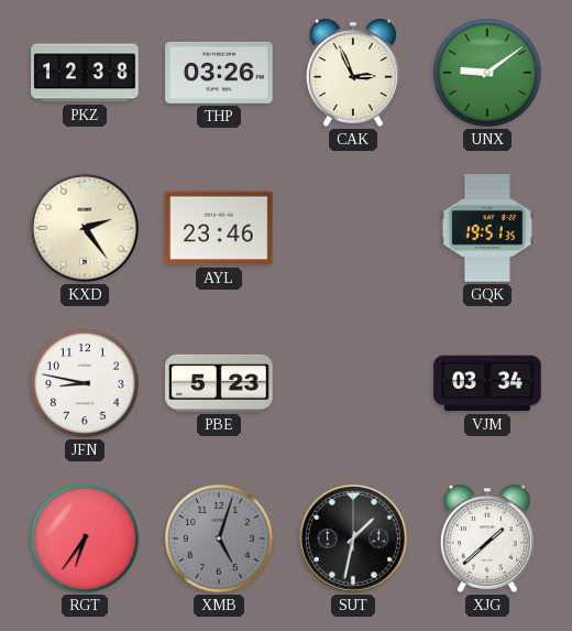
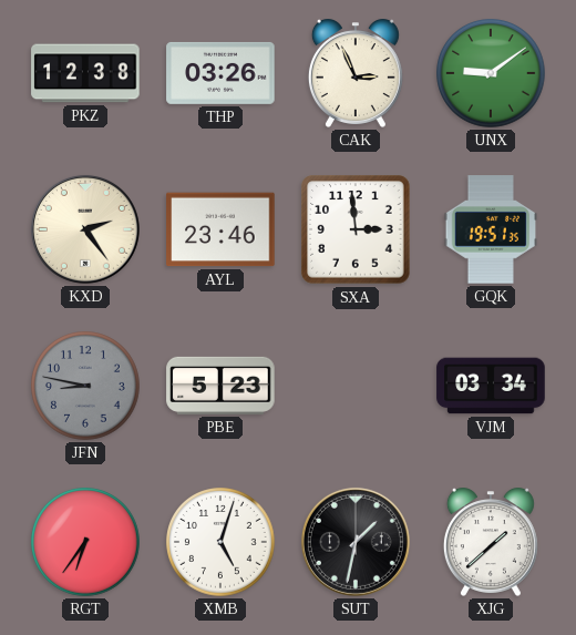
SXA: none -> 2:59 (356, 229)
JFN dial: white -> grey (85, 386)
XMB dial: grey -> white (220, 542)
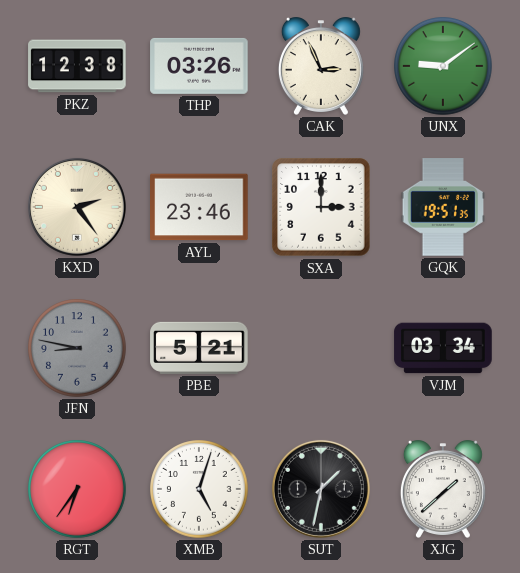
SXA: 2:59 -> 3:00 (321, 207)
PBE: 5:23 -> 5:21 (199, 348)
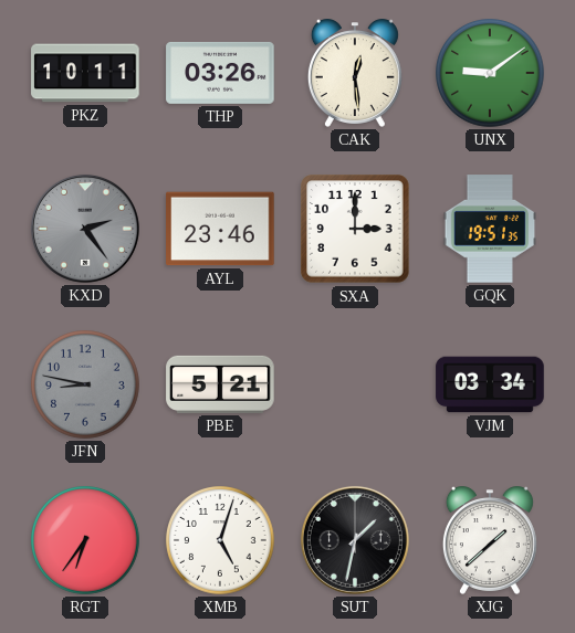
PKZ: 12:38 -> 10:11 (85, 73)
CAK: 2:56 -> 12:29 (355, 73)
KXD dial: cream -> grey (85, 229)
